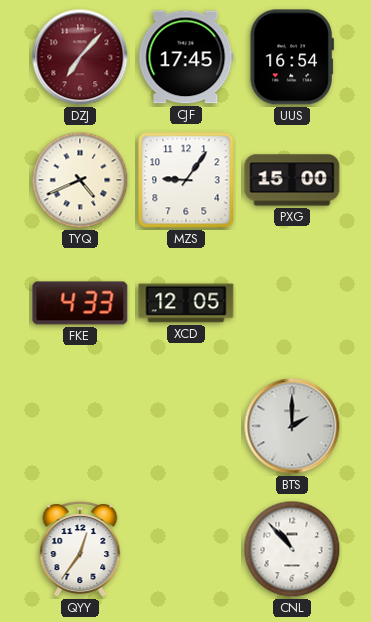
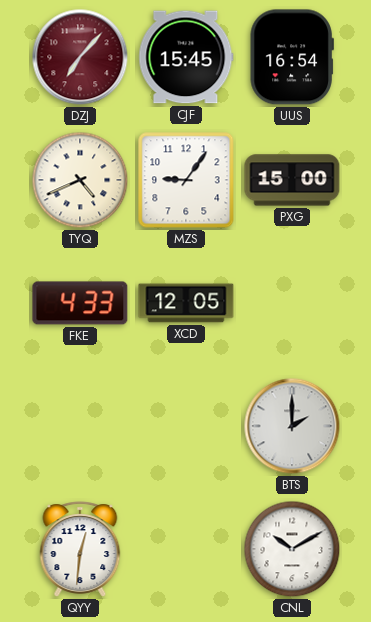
CJF: 17:45 -> 15:45 (186, 57)
QYY: 12:36 -> 12:31 (80, 549)
CNL: 10:53 -> 10:10 (292, 549)
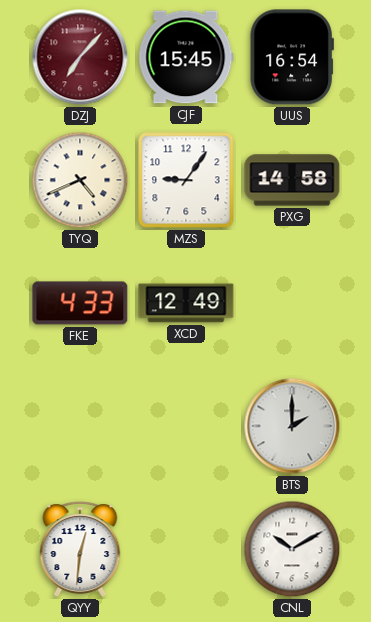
PXG: 15:00 -> 14:58 (292, 180)
XCD: 12:05 -> 12:49 (186, 303)
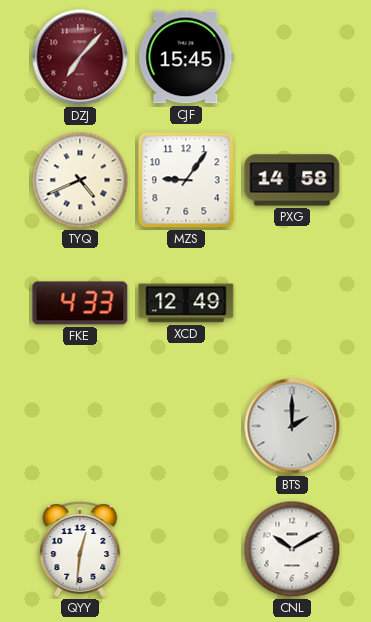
UUS: 16:54 -> none (292, 57)
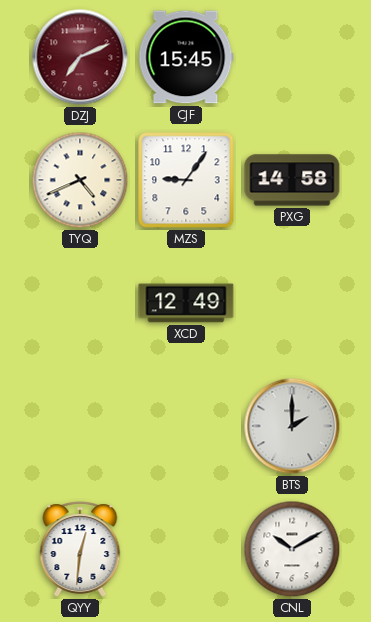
DZJ: 7:07 -> 7:11 (80, 57)
FKE: 4:33 -> none (80, 303)
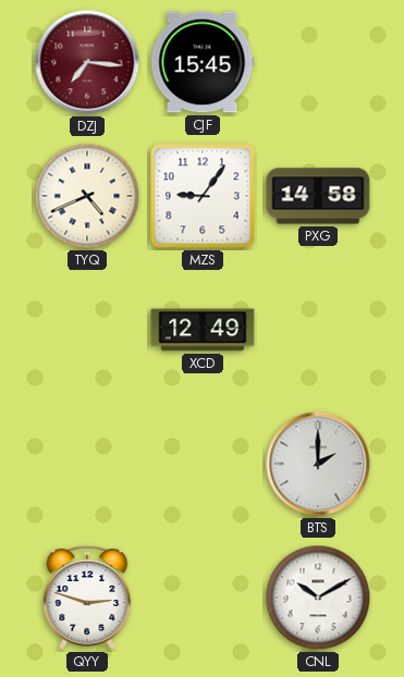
DZJ: 7:11 -> 7:16 (87, 62)
QYY: 12:31 -> 2:48 (87, 598)
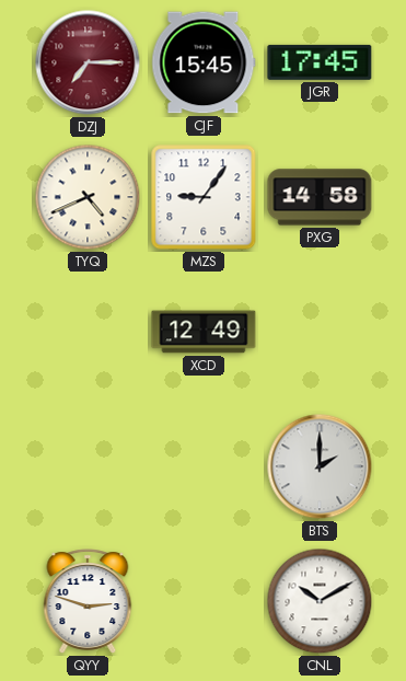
DZJ: 7:16 -> 7:15 (88, 62)
JGR: none -> 17:45 (320, 62)
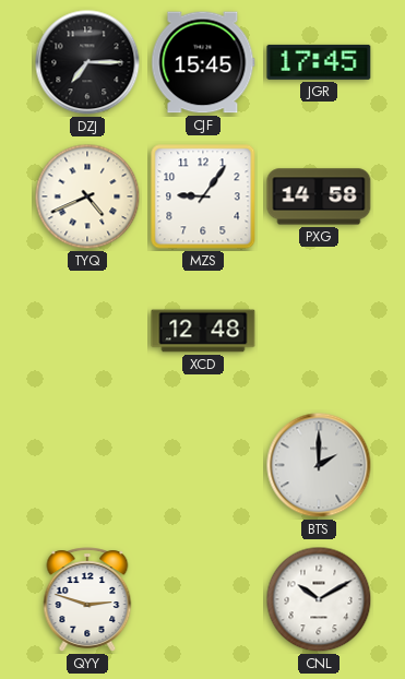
DZJ dial: burgundy -> black (87, 62)
XCD: 12:49 -> 12:48 (203, 331)
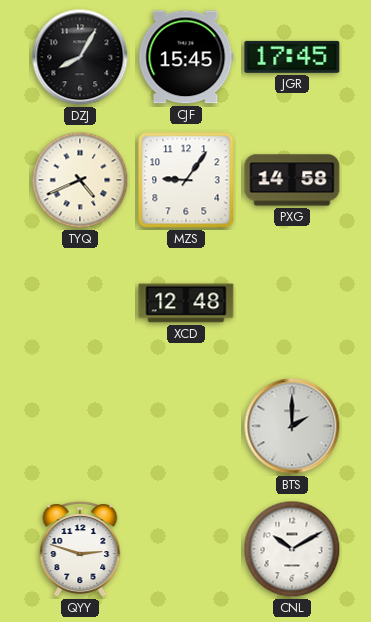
DZJ: 7:15 -> 8:05 (80, 57)
